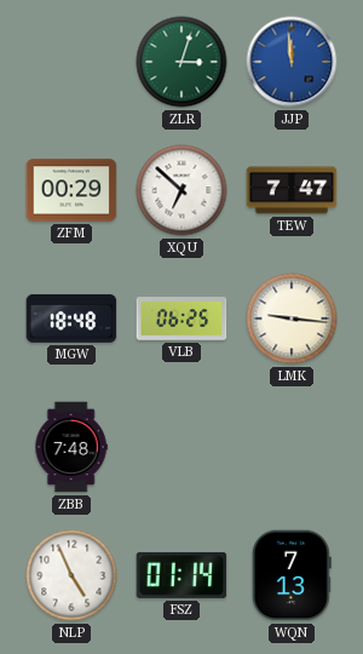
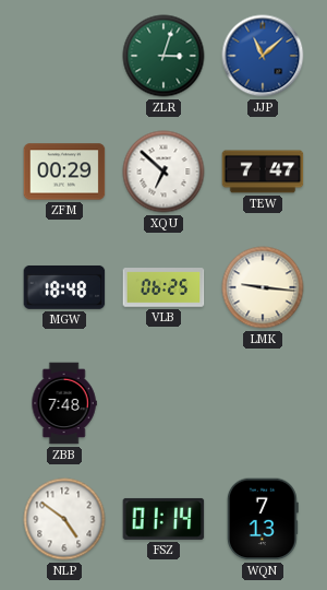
JJP: 11:59 -> 11:08 (263, 56)
NLP: 4:56 -> 4:51 (64, 519)
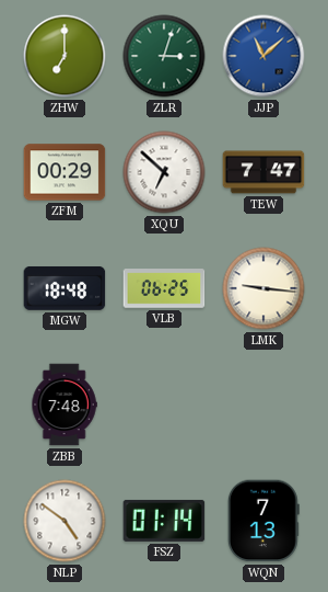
ZHW: none -> 7:00 (65, 56)
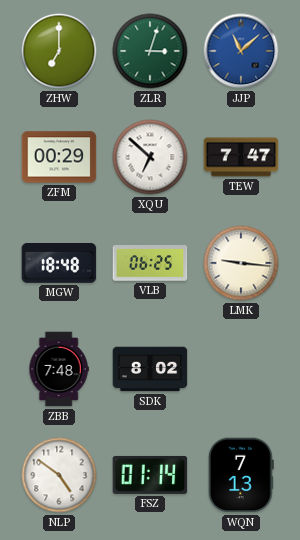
SDK: none -> 8:02 (150, 369)
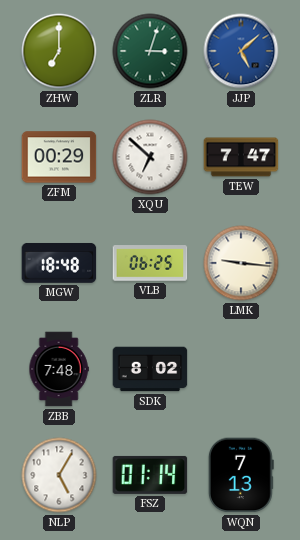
JJP: 11:08 -> 5:08 (241, 51)
NLP: 4:51 -> 5:05 (59, 475)
